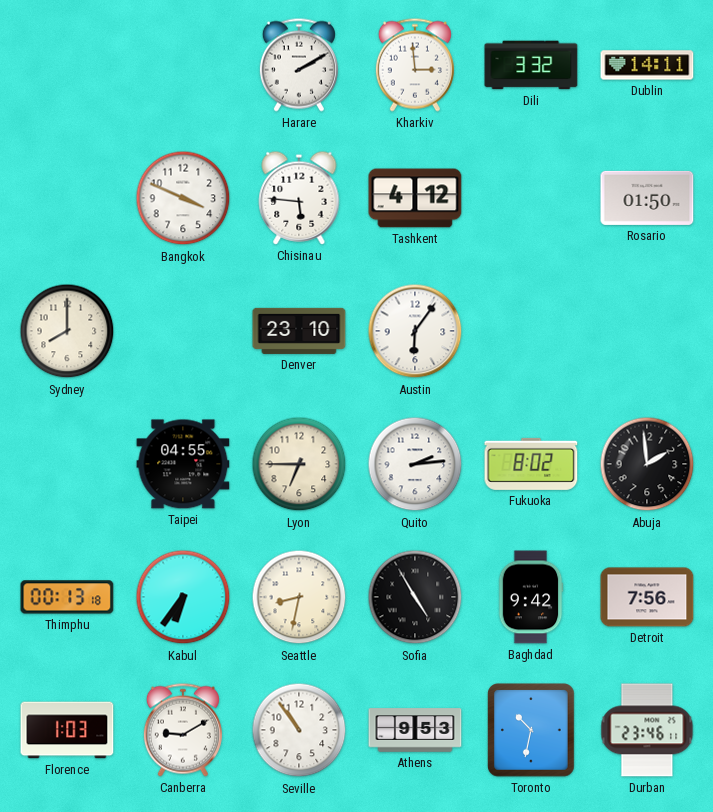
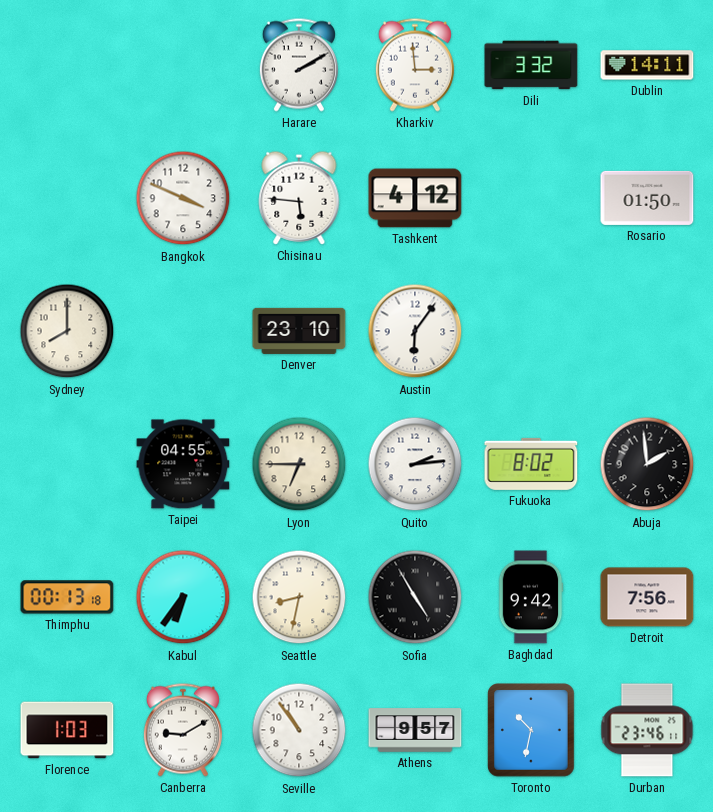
Athens: 9:53 -> 9:57 (415, 730)
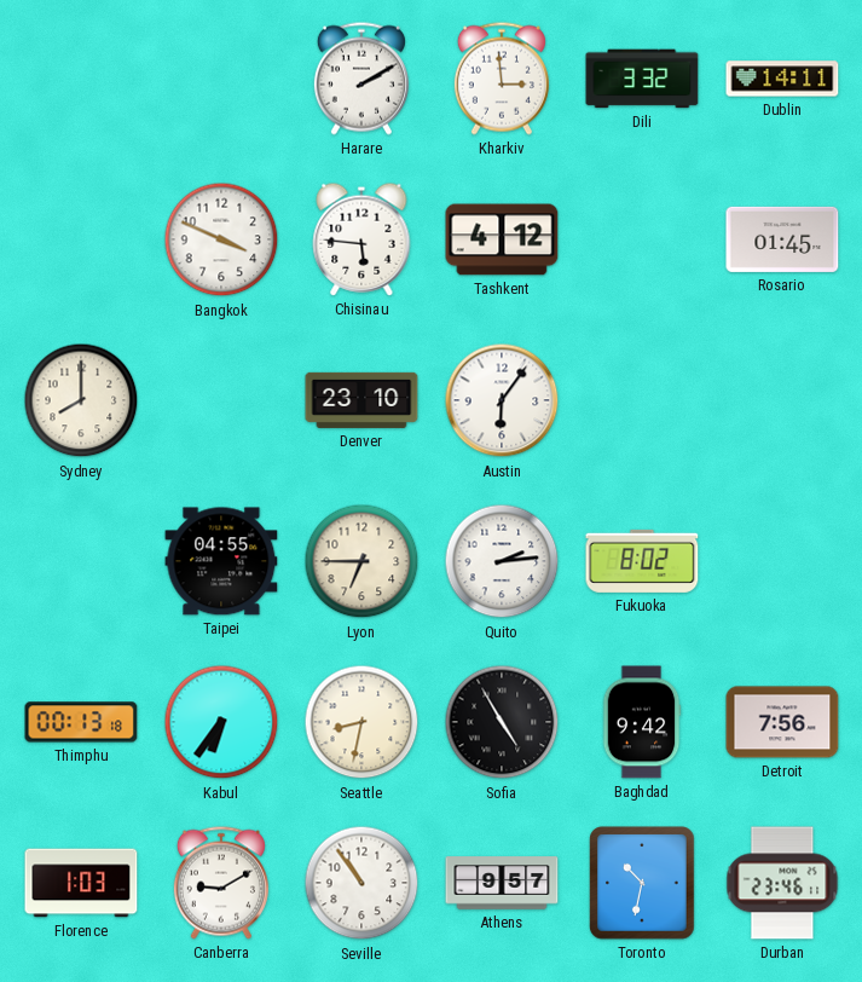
Rosario: 01:50 -> 01:45 (782, 239)
Abuja: 1:59 -> none (647, 464)
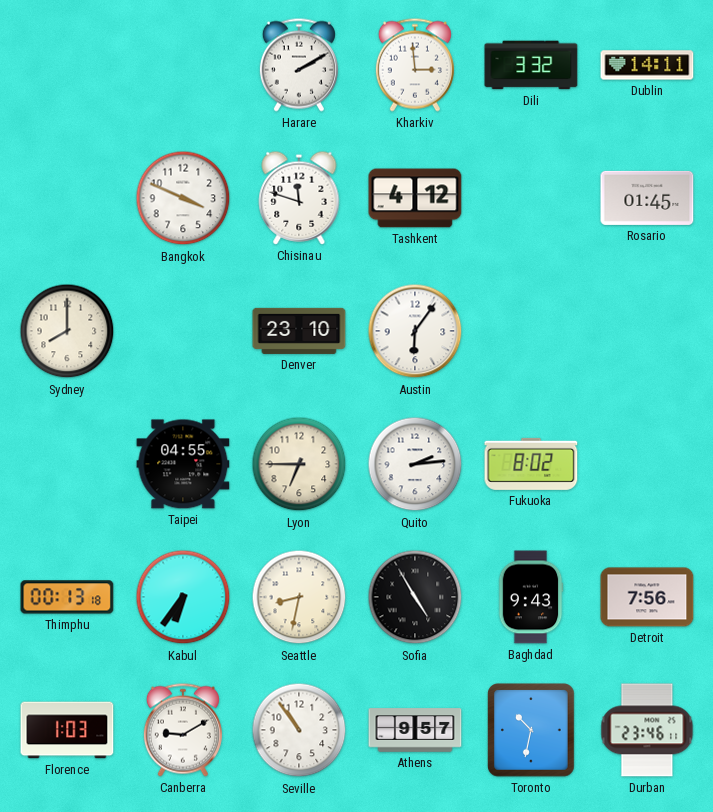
Chisinau: 5:46 -> 11:48 (299, 198)
Baghdad: 9:42 -> 9:43 (531, 597)
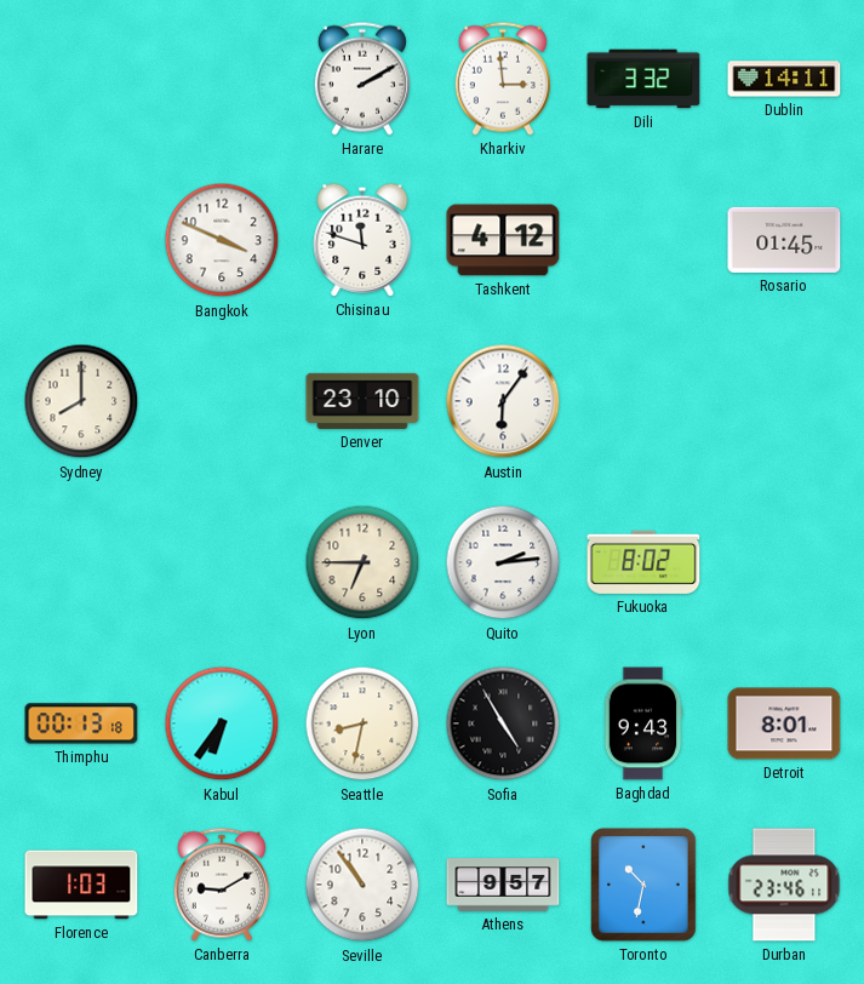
Taipei: 04:55 -> none (183, 464)
Detroit: 7:56 -> 8:01 (784, 723)
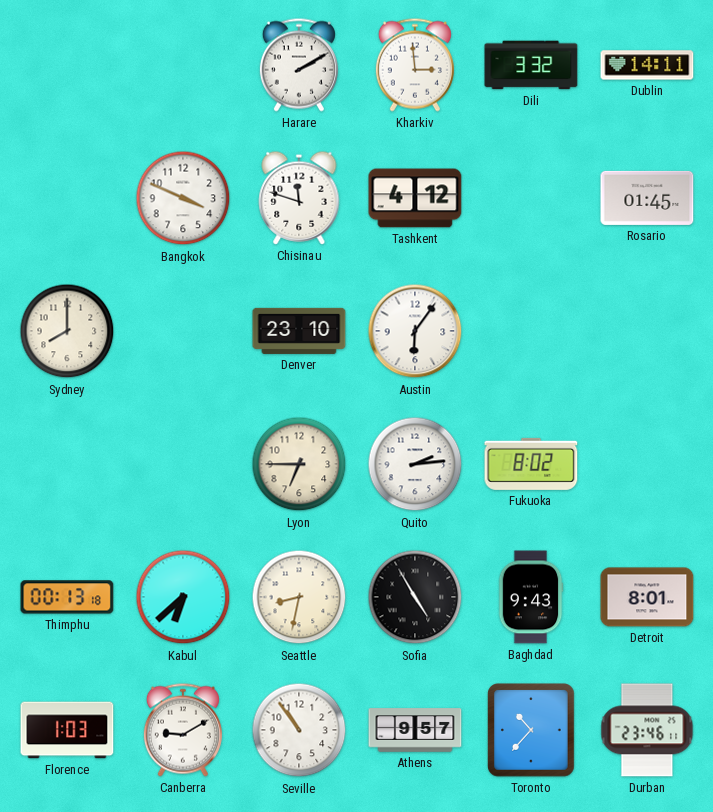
Kabul: 6:36 -> 6:38 (183, 597)
Toronto: 10:32 -> 10:37 (531, 730)
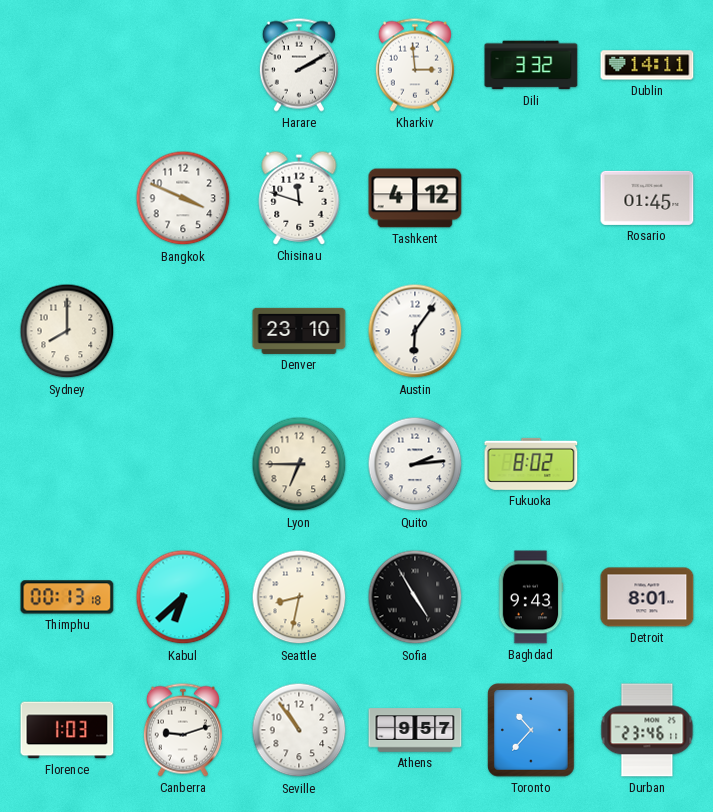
Canberra: 9:10 -> 9:12 (183, 730)
